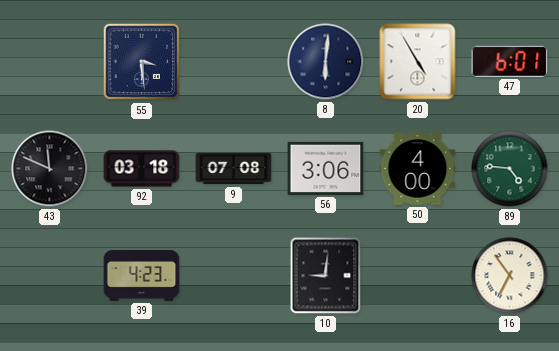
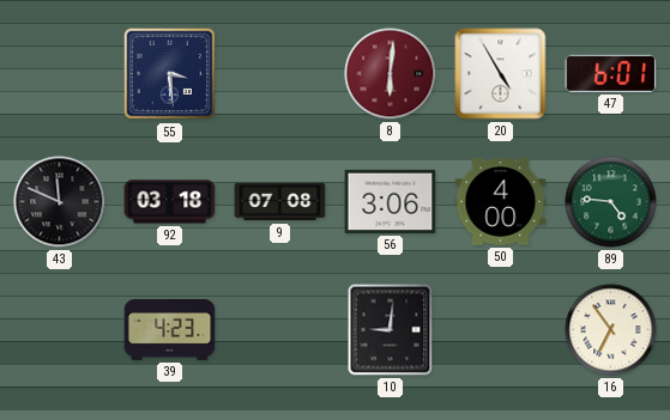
8 dial: navy -> burgundy (391, 74)
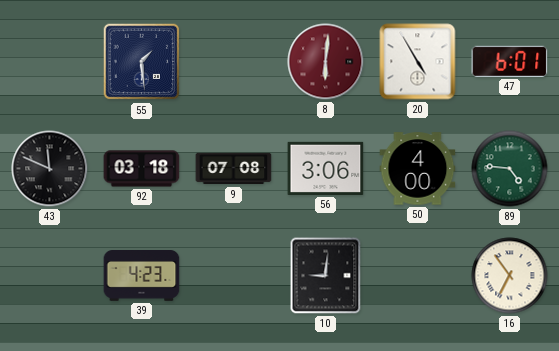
55: 3:29 -> 1:29 (142, 62)
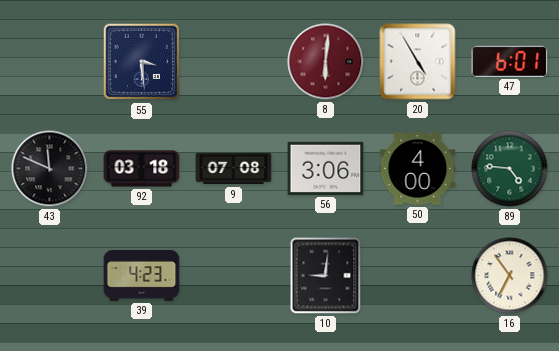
55: 1:29 -> 3:29 (142, 62)
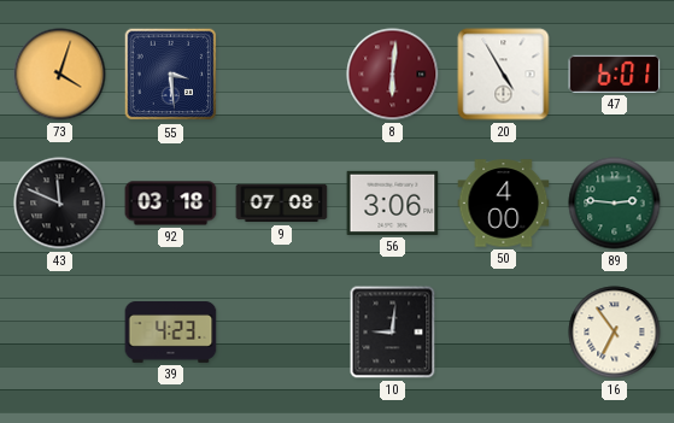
73: none -> 4:03 (60, 75)
89: 4:46 -> 2:46 (615, 204)
